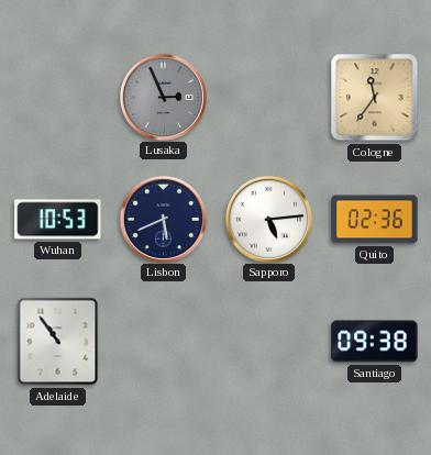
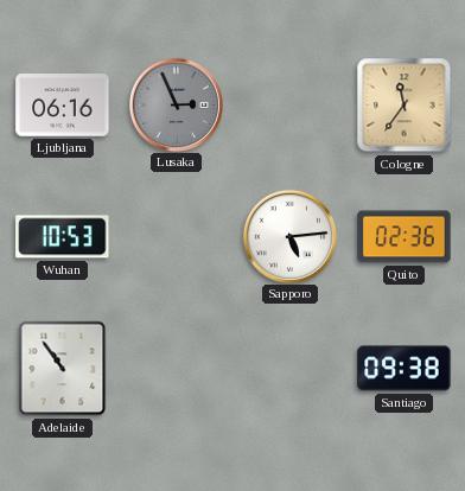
Ljubljana: none -> 06:16 (63, 106)
Lisbon: 5:41 -> none (163, 219)
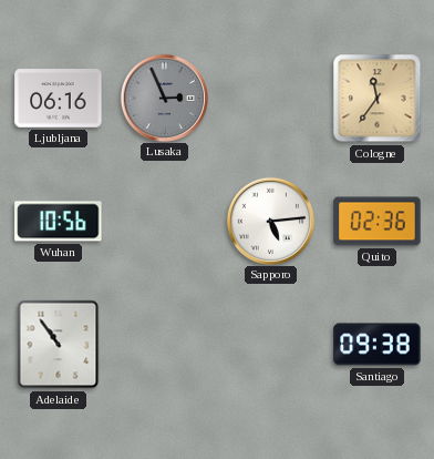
Wuhan: 10:53 -> 10:56 (59, 222)
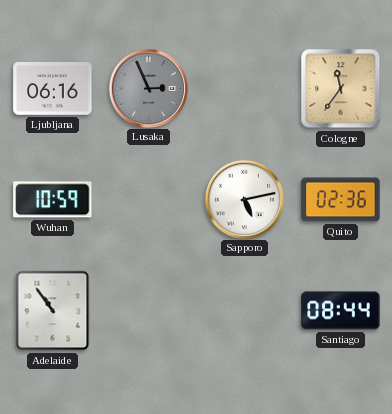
Wuhan: 10:56 -> 10:59 (53, 200)
Sapporo: 5:14 -> 5:13 (244, 199)
Santiago: 09:38 -> 08:44 (341, 311)
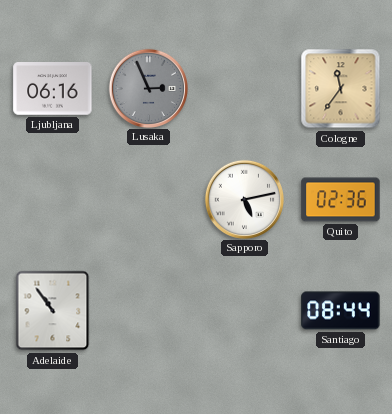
Wuhan: 10:59 -> none (53, 200)
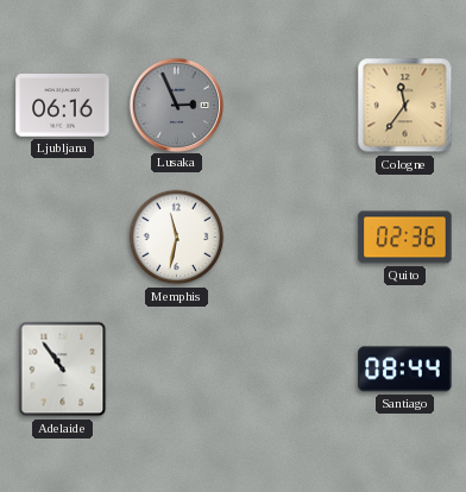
Memphis: none -> 11:32 (177, 238)
Sapporo: 5:13 -> none (244, 199)
